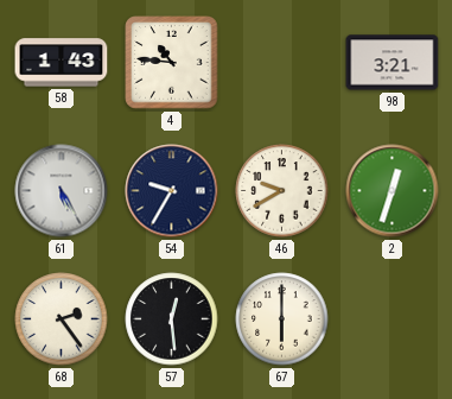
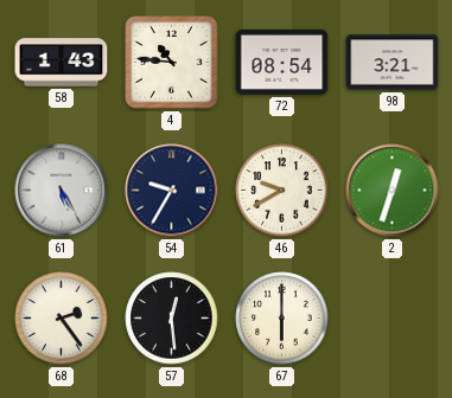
72: none -> 08:54 (282, 62)
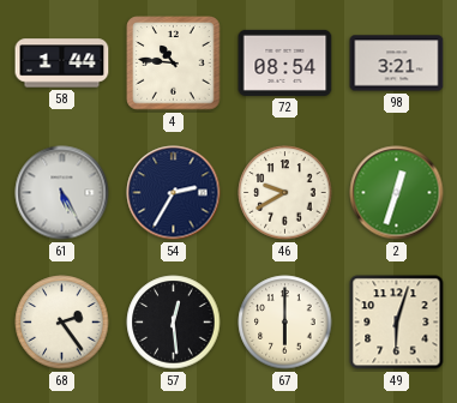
58: 1:43 -> 1:44 (62, 64)
54: 9:35 -> 2:35 (174, 193)
49: none -> 6:03 (397, 323)
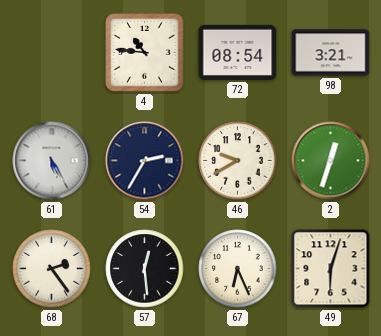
58: 1:44 -> none (62, 64)
67: 6:00 -> 6:26 (238, 269)
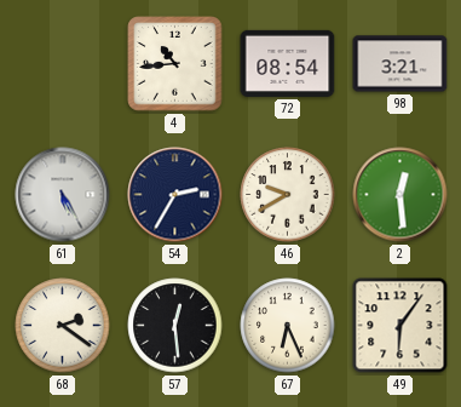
4: 10:46 -> 10:44 (175, 64)
2: 12:33 -> 12:29 (401, 195)
68: 2:24 -> 2:21 (63, 326)
49: 6:03 -> 6:06 (401, 326)
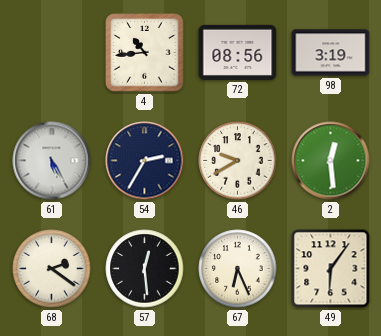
72: 08:54 -> 08:56 (238, 52)
98: 3:21 -> 3:19 (331, 53)
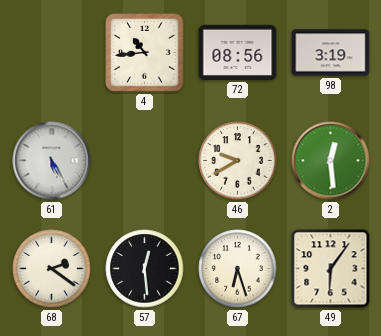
54: 2:35 -> none (145, 161)
67: 6:26 -> 6:27 (238, 269)
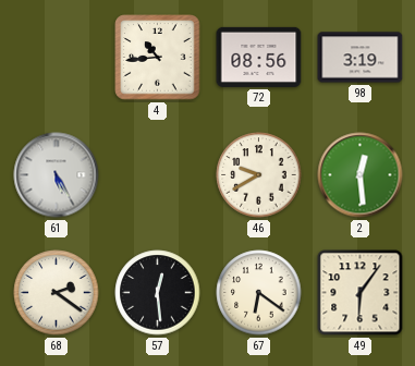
67: 6:27 -> 6:21 (259, 293)
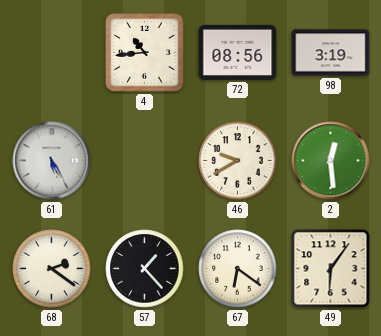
57: 12:29 -> 1:23 (145, 269)
